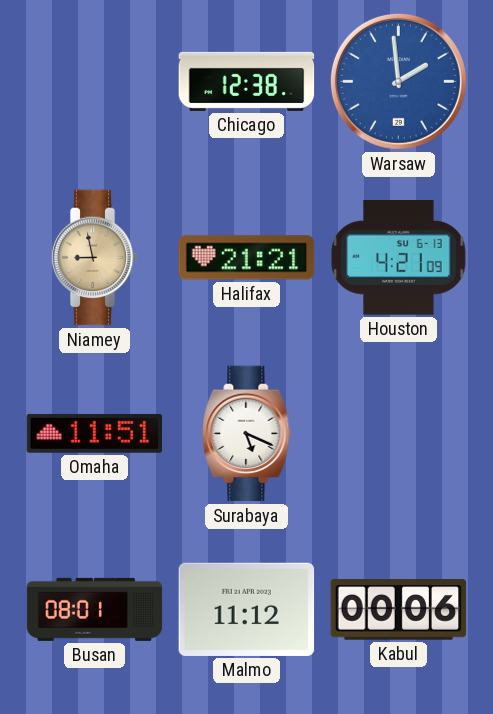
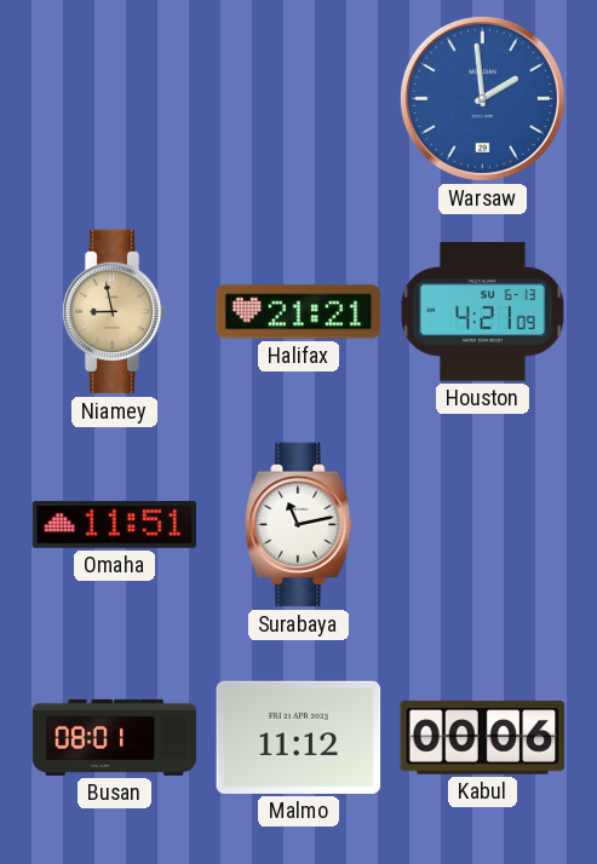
Chicago: 12:38 -> none (247, 81)
Surabaya: 5:19 -> 11:13 (299, 525)
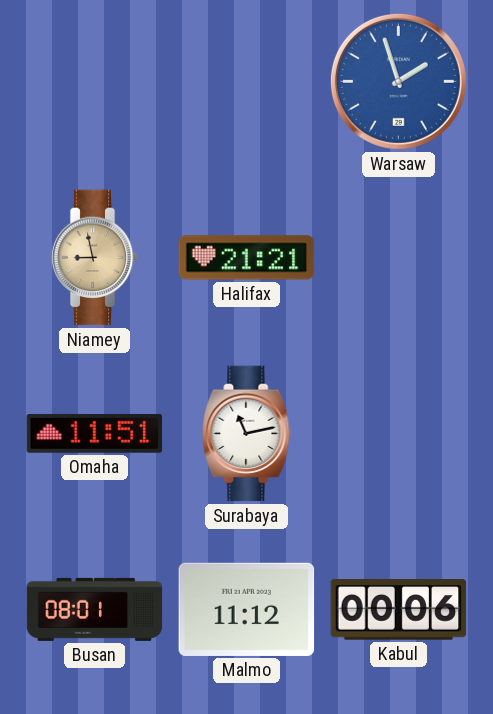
Warsaw: 1:59 -> 1:57 (398, 81)
Houston: 4:21 -> none (483, 312)
